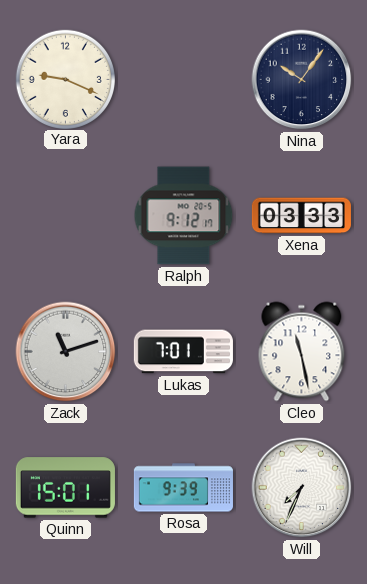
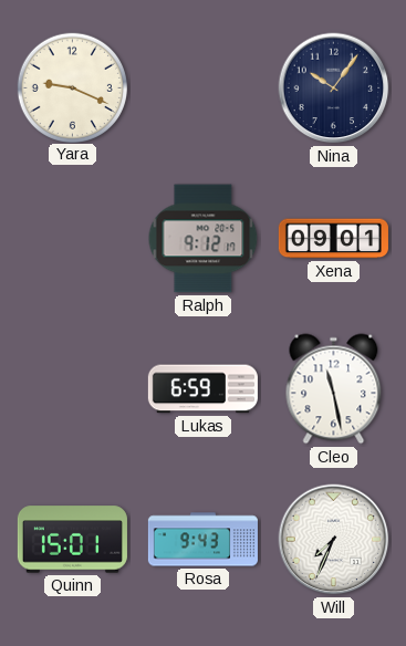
Xena: 03:33 -> 09:01 (333, 239)
Zack: 11:12 -> none (66, 352)
Lukas: 7:01 -> 6:59 (202, 389)
Rosa: 9:39 -> 9:43 (202, 540)
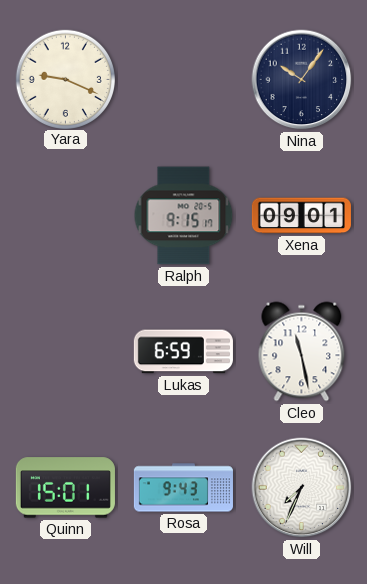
Ralph: 9:12 -> 9:15 (184, 216)
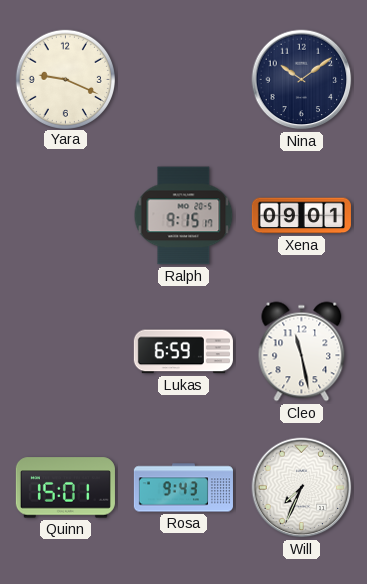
Nina: 10:06 -> 10:09 (302, 80)
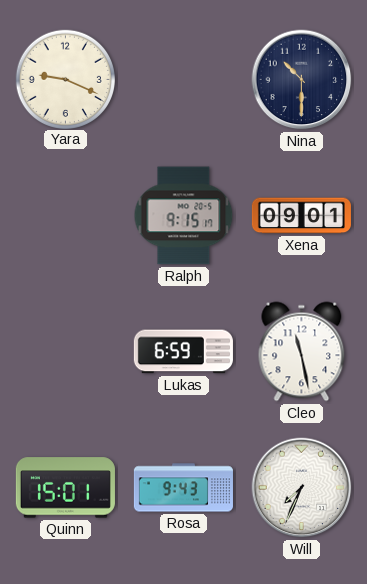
Nina: 10:09 -> 10:30 (302, 80)
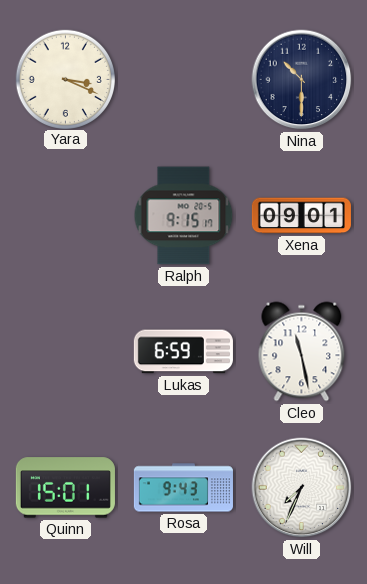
Yara: 9:19 -> 3:19 (66, 79)
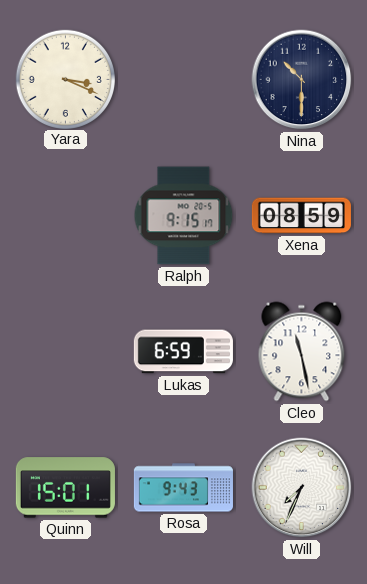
Xena: 09:01 -> 08:59 (301, 216)
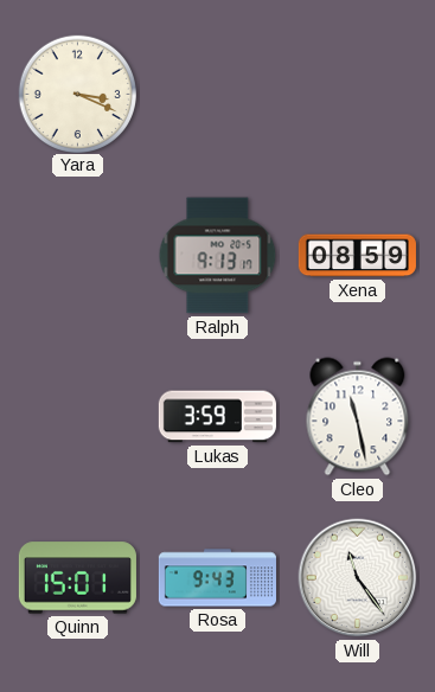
Nina: 10:30 -> none (302, 80)
Ralph: 9:15 -> 9:13 (218, 256)
Lukas: 6:59 -> 3:59 (217, 417)
Will: 7:34 -> 11:24 (358, 578)
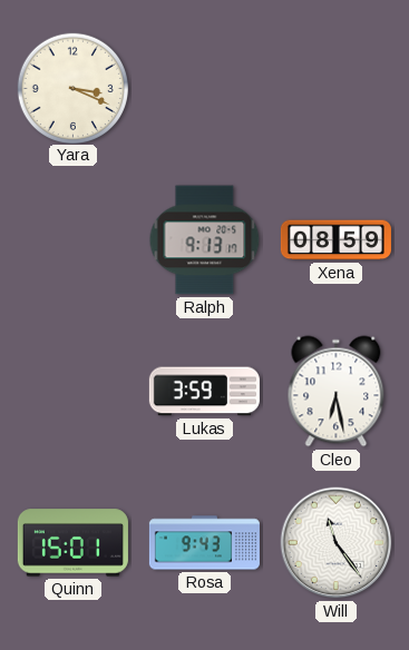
Cleo: 11:28 -> 6:28 (337, 392)
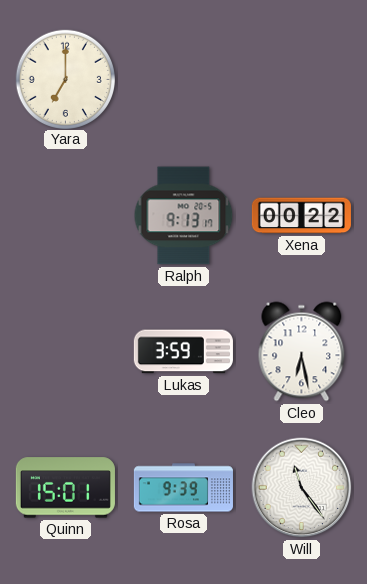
Yara: 3:19 -> 7:00 (66, 79)
Xena: 08:59 -> 00:22 (301, 216)
Rosa: 9:43 -> 9:39 (183, 488)
